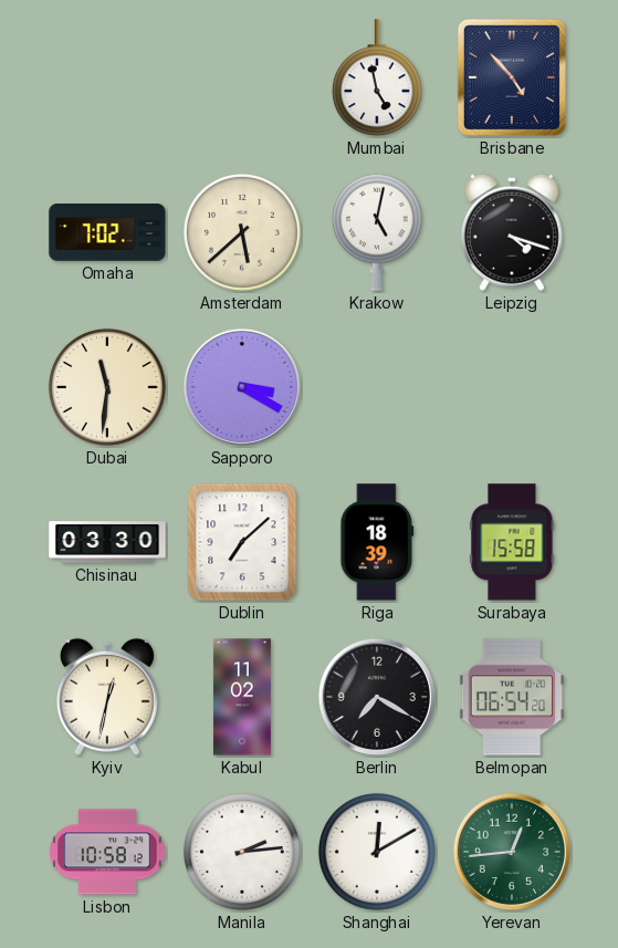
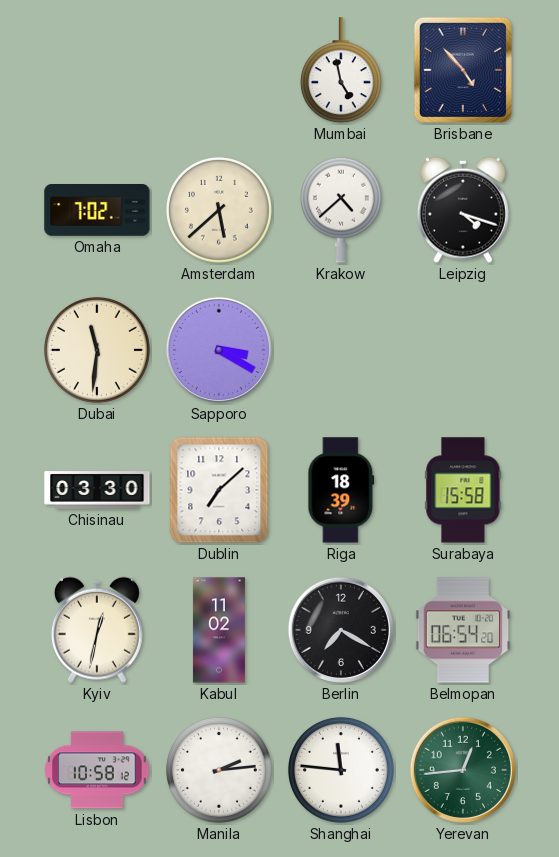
Krakow: 5:02 -> 4:38 (341, 210)
Shanghai: 12:10 -> 11:46 (341, 770)
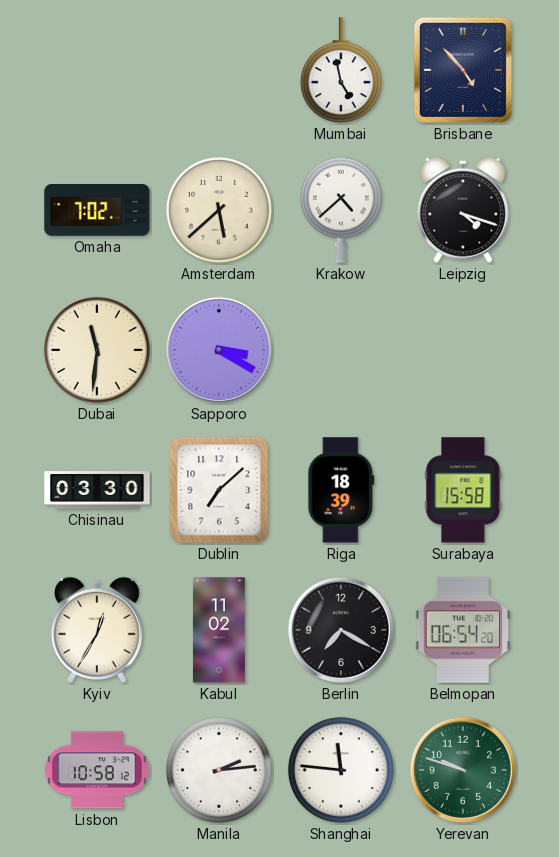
Kyiv: 12:32 -> 12:35 (97, 630)
Yerevan: 12:44 -> 9:48 (463, 770)
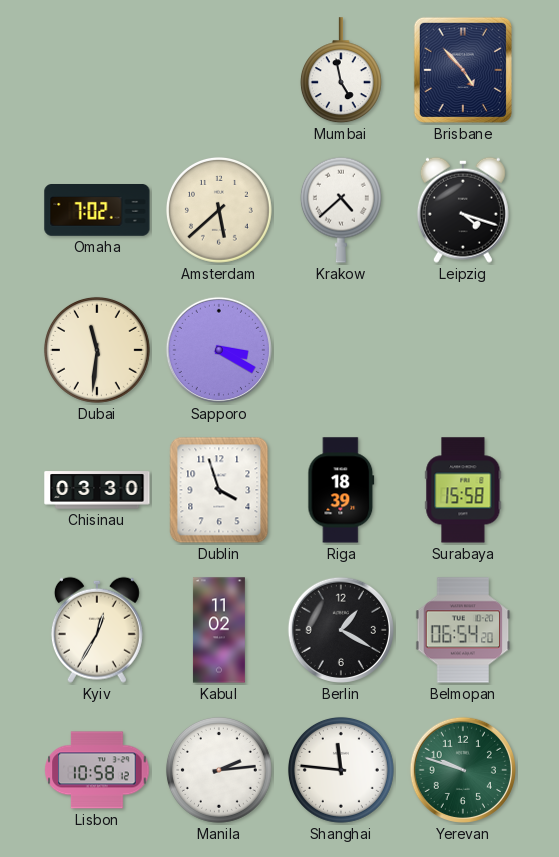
Dublin: 7:08 -> 3:57 (219, 490)
Berlin: 7:20 -> 1:20 (341, 630)
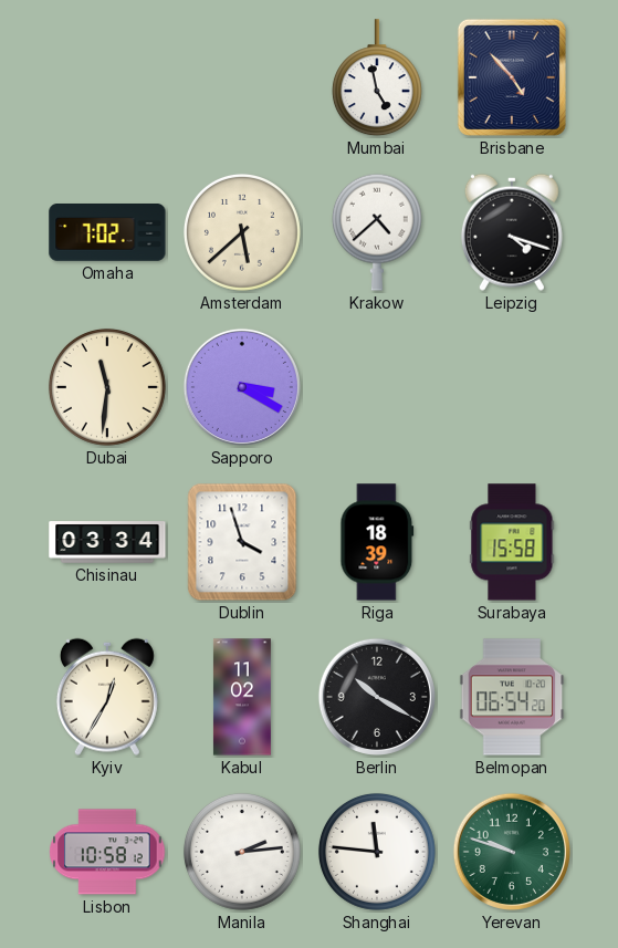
Chisinau: 03:30 -> 03:34 (107, 542)
Berlin: 1:20 -> 10:20 (377, 697)
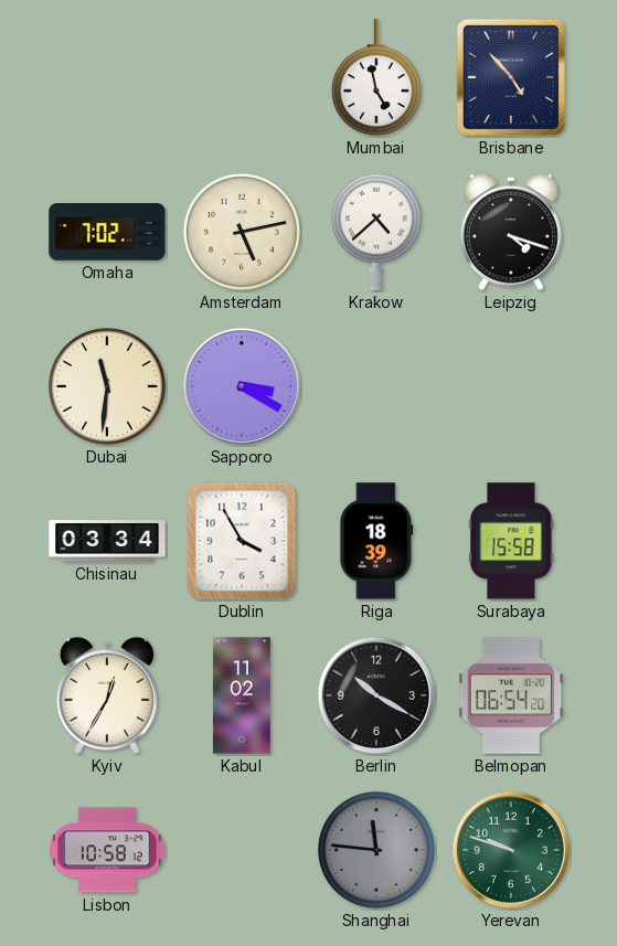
Amsterdam: 5:38 -> 5:13 (242, 232)
Dublin: 3:57 -> 3:55 (242, 541)
Manila: 2:14 -> none (242, 852)
Shanghai dial: white -> grey (376, 850)
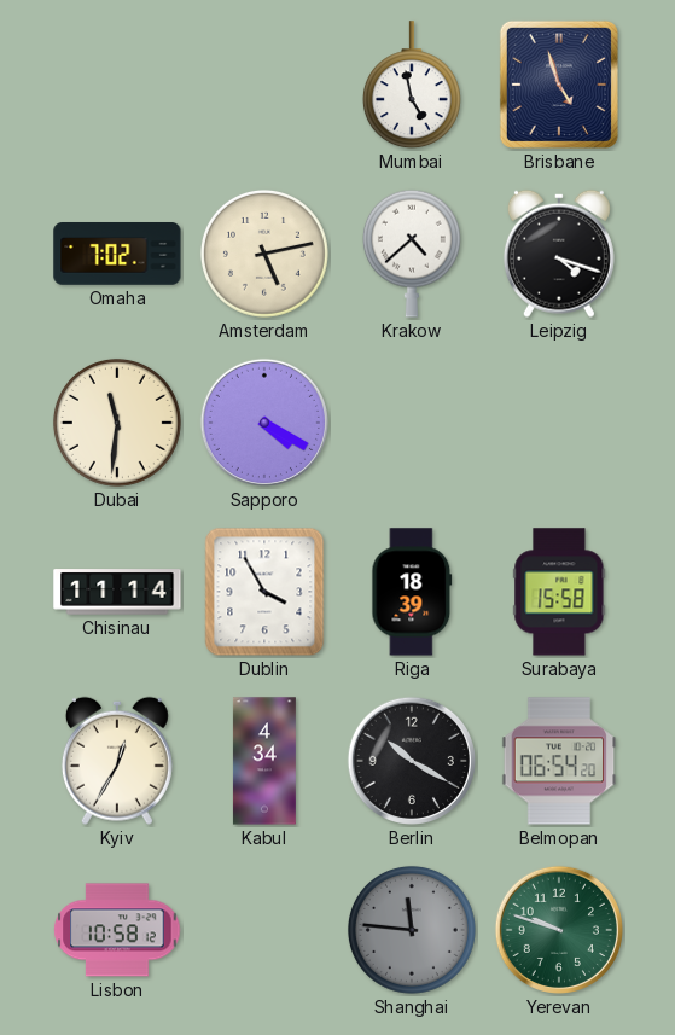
Brisbane: 4:53 -> 4:57 (559, 85)
Sapporo: 3:20 -> 4:20 (264, 423)
Chisinau: 03:34 -> 11:14 (117, 592)
Kabul: 11:02 -> 4:34 (264, 761)
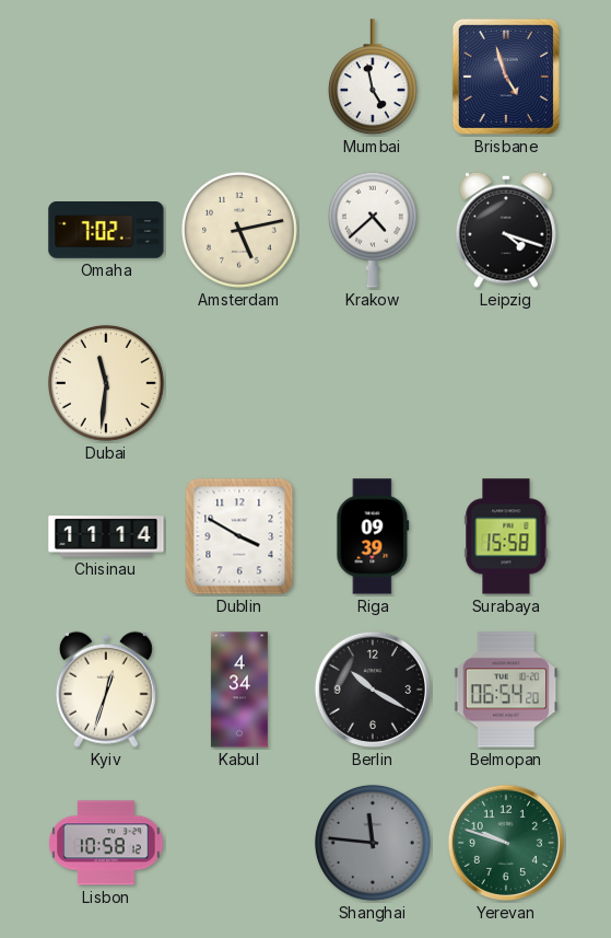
Sapporo: 4:20 -> none (264, 423)
Dublin: 3:55 -> 3:50 (239, 536)
Riga: 18:39 -> 09:39 (373, 536)
Kyiv: 12:35 -> 12:33 (106, 690)
